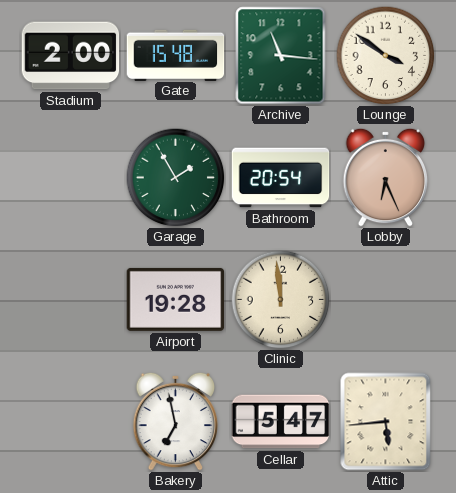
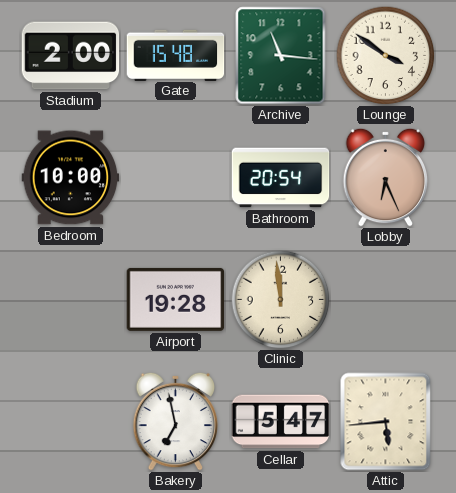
Bedroom: none -> 10:00 (71, 178)
Garage: 1:55 -> none (176, 178)
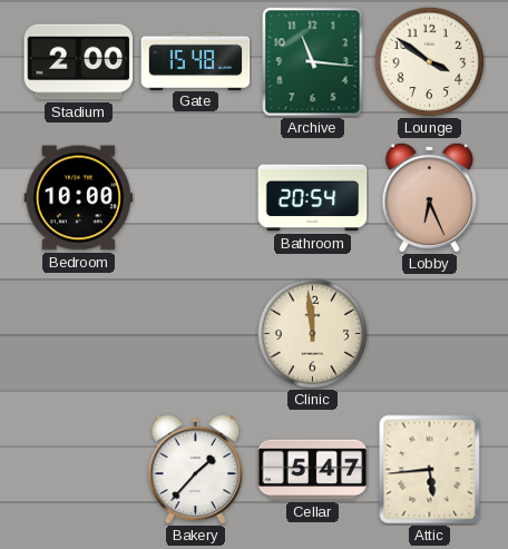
Airport: 19:28 -> none (176, 299)
Bakery: 6:58 -> 1:37 (196, 469)
